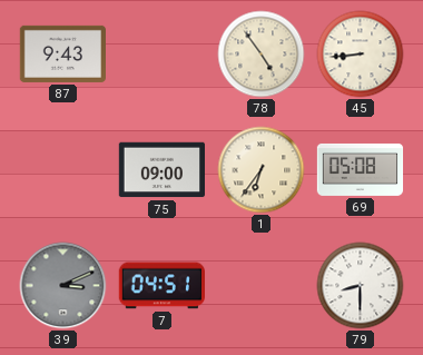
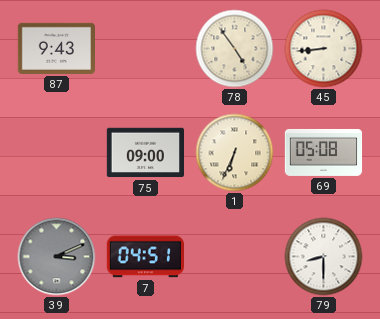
1: 6:36 -> 6:34 (235, 153)
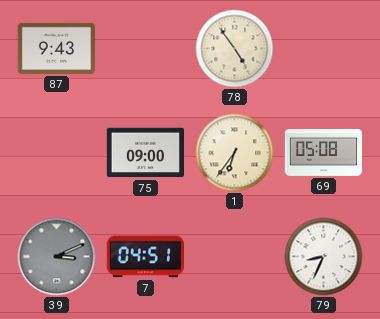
45: 8:44 -> none (324, 49)
1: 6:34 -> 6:36 (235, 153)
79: 8:30 -> 8:34 (324, 257)
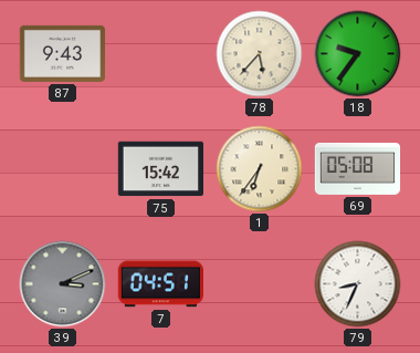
78: 4:54 -> 5:37 (260, 54)
18: none -> 9:36 (358, 54)
75: 09:00 -> 15:42 (160, 169)
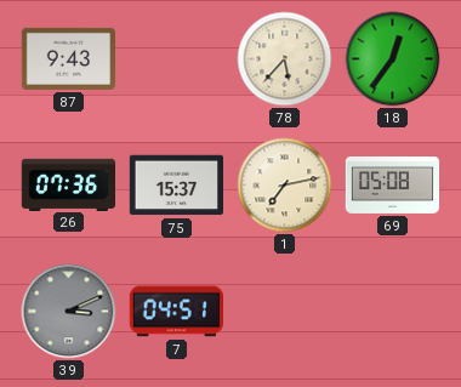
18: 9:36 -> 12:36 (393, 59)
26: none -> 07:36 (69, 184)
75: 15:42 -> 15:37 (176, 186)
1: 6:36 -> 7:13 (285, 186)
79: 8:34 -> none (358, 284)
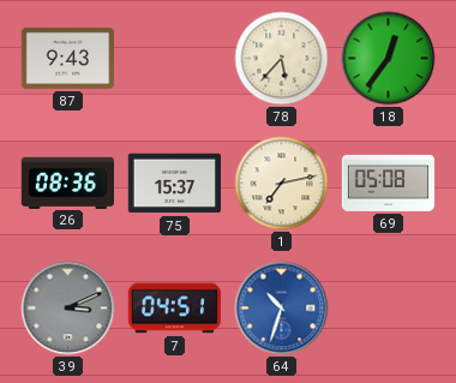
26: 07:36 -> 08:36 (68, 182)
64: none -> 10:33 (282, 309)
